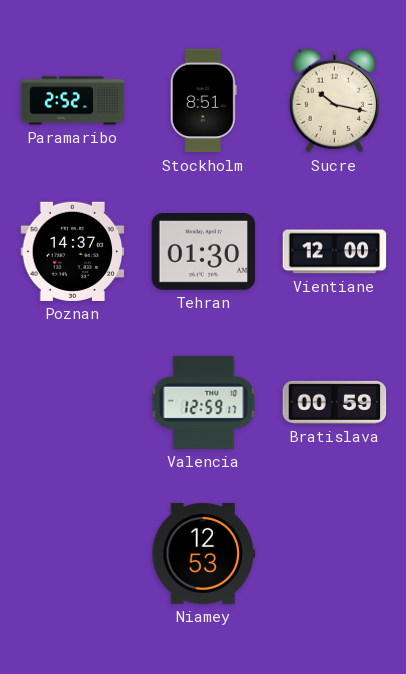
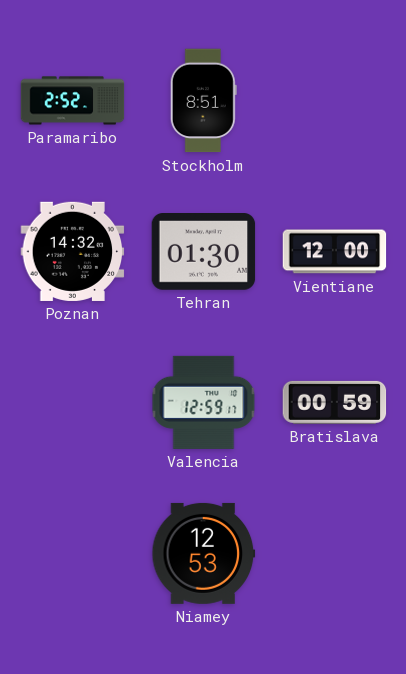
Sucre: 10:17 -> none (334, 101)
Poznan: 14:37 -> 14:32 (73, 251)
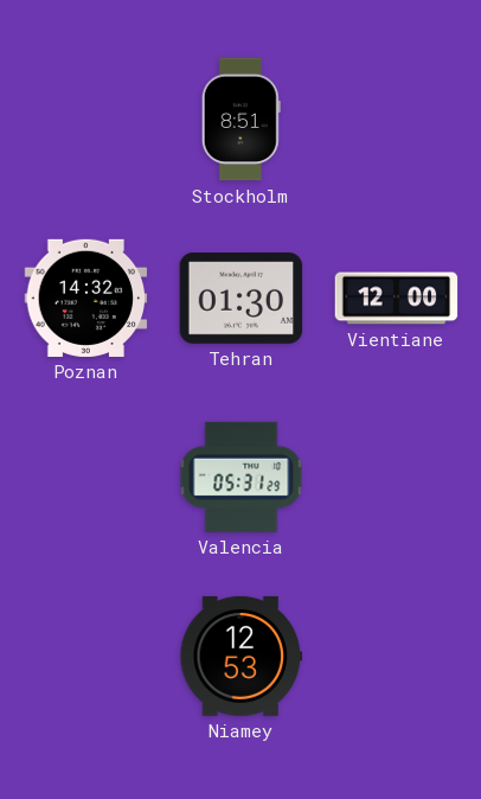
Paramaribo: 2:52 -> none (73, 101)
Valencia: 12:59 -> 05:31 (242, 477)
Bratislava: 00:59 -> none (335, 402)
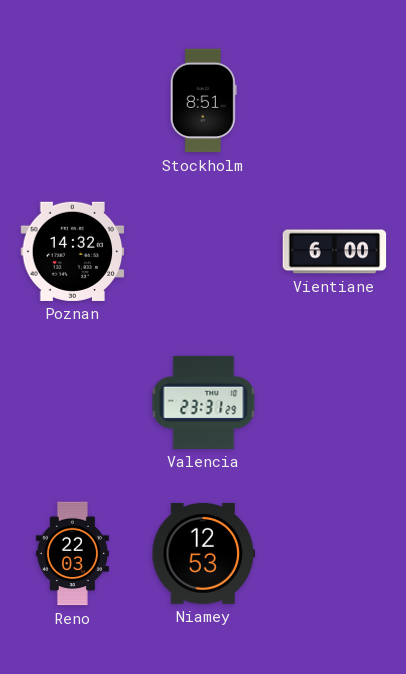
Tehran: 01:30 -> none (242, 299)
Vientiane: 12:00 -> 6:00 (335, 252)
Valencia: 05:31 -> 23:31 (204, 402)
Reno: none -> 22:03 (72, 554)
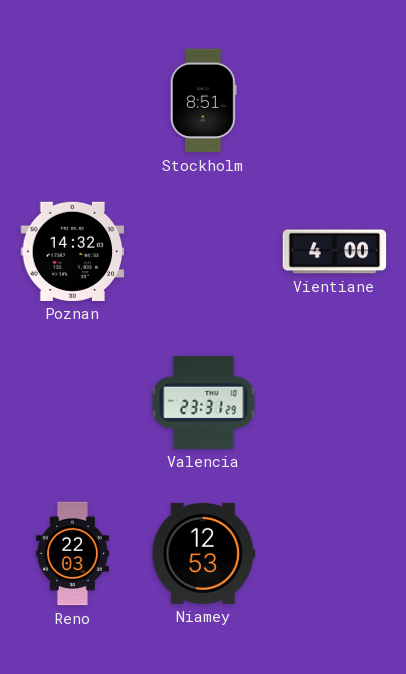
Vientiane: 6:00 -> 4:00 (335, 252)
